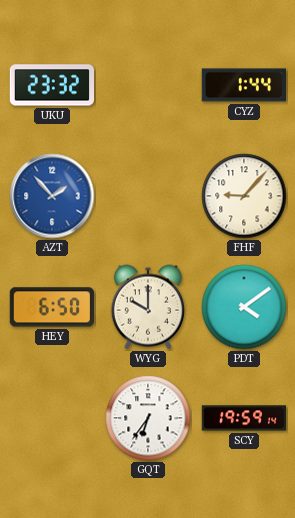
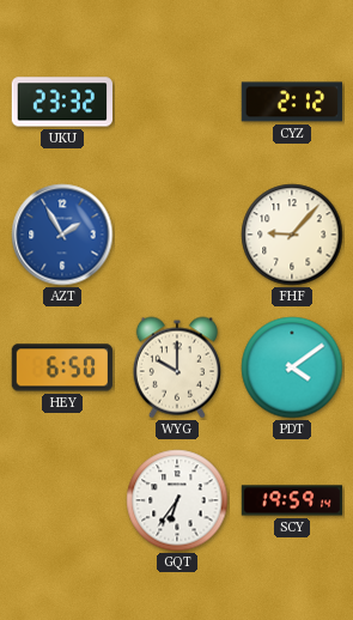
CYZ: 1:44 -> 2:12 (291, 102)
AZT: 1:53 -> 1:55 (62, 235)
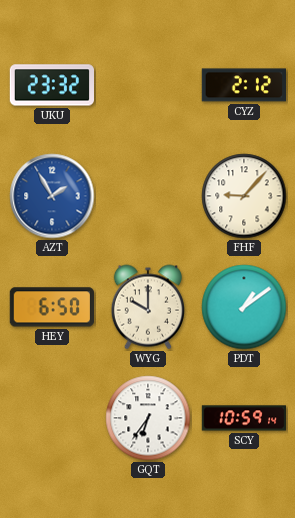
PDT: 4:09 -> 1:09 (244, 307)
SCY: 19:59 -> 10:59 (244, 418)
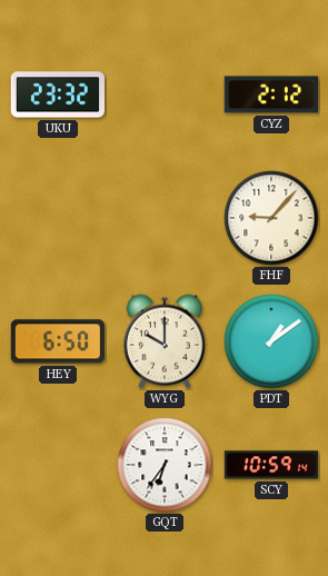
AZT: 1:55 -> none (52, 196)
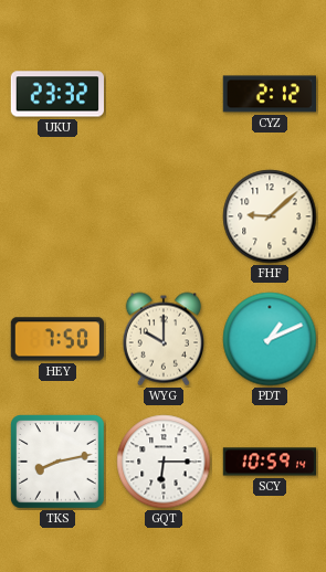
FHF: 9:07 -> 9:08 (270, 216)
HEY: 6:50 -> 7:50 (57, 339)
PDT: 1:09 -> 1:11 (270, 339)
TKS: none -> 8:13 (59, 463)
GQT: 6:36 -> 6:15 (164, 462)
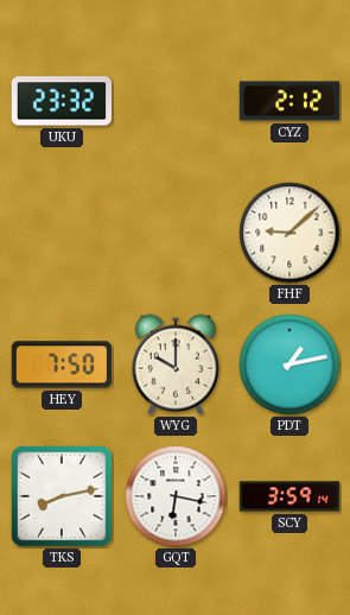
PDT: 1:11 -> 1:13 (289, 364)
GQT: 6:15 -> 6:17 (176, 496)
SCY: 10:59 -> 3:59 (289, 496)
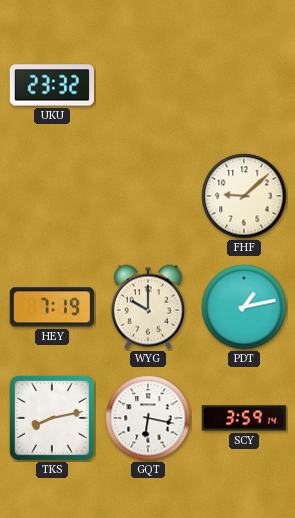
CYZ: 2:12 -> none (288, 101)
HEY: 7:50 -> 7:19 (52, 307)
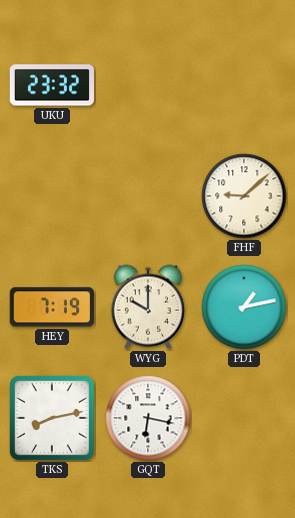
SCY: 3:59 -> none (244, 418)
